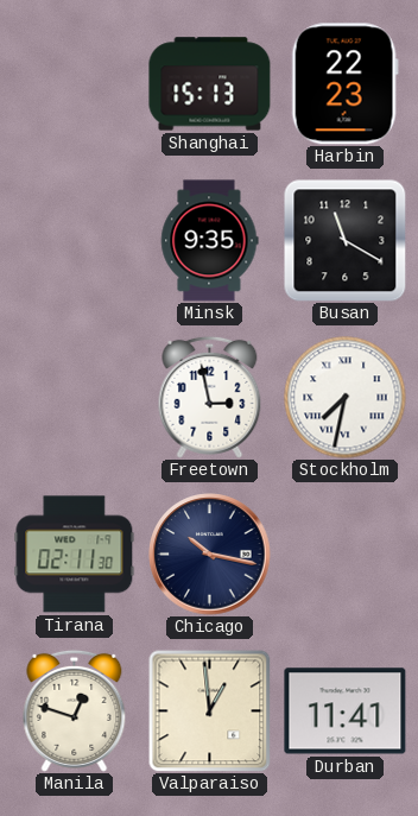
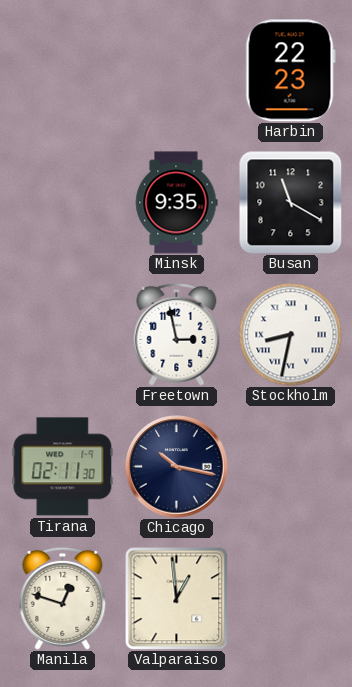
Shanghai: 15:13 -> none (210, 84)
Stockholm: 7:32 -> 8:32 (291, 335)
Durban: 11:41 -> none (346, 711)
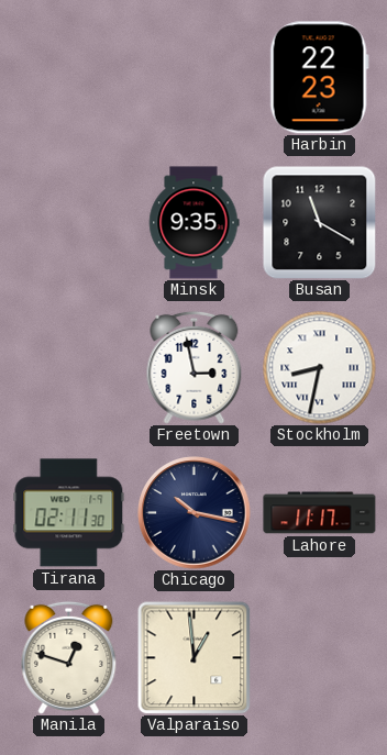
Lahore: none -> 11:17 (320, 513)
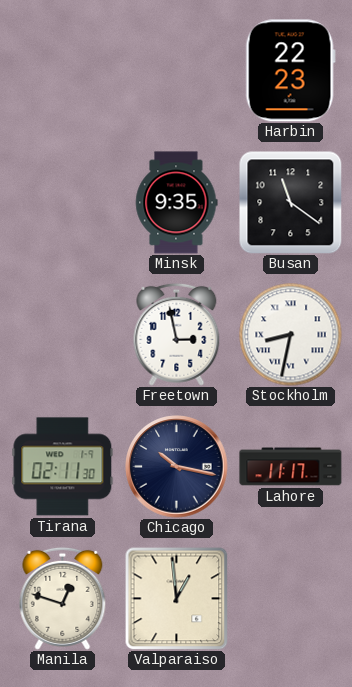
Busan: 11:20 -> 11:21 (290, 202)
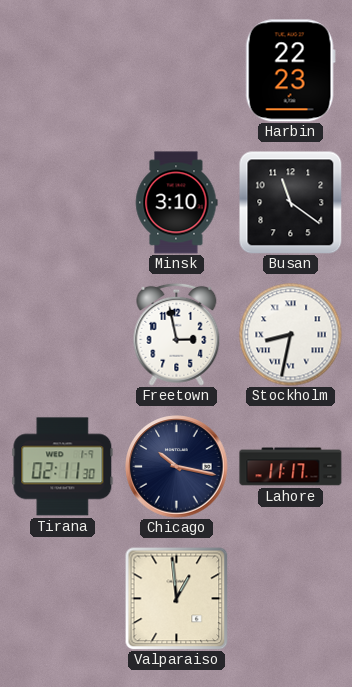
Minsk: 9:35 -> 3:10 (176, 203)
Manila: 12:48 -> none (63, 598)
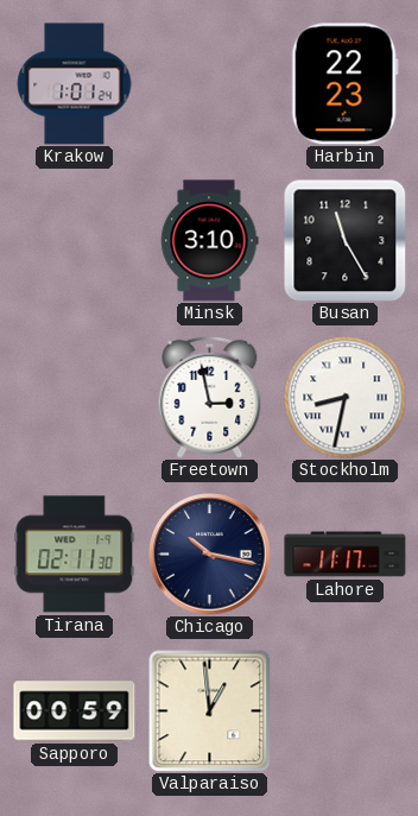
Krakow: none -> 1:01 (75, 84)
Busan: 11:21 -> 11:25 (344, 240)
Sapporo: none -> 00:59 (75, 711)
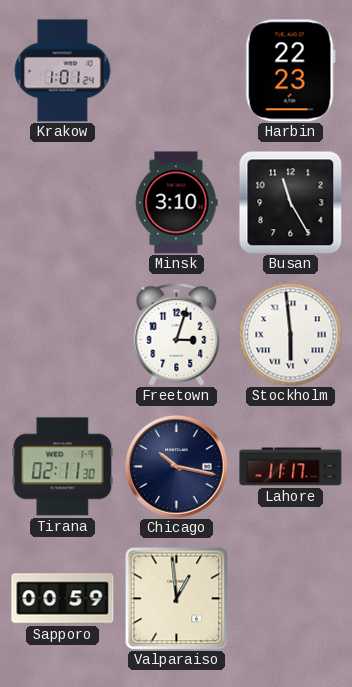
Freetown: 2:58 -> 3:03 (177, 334)
Stockholm: 8:32 -> 5:59 (291, 335)
